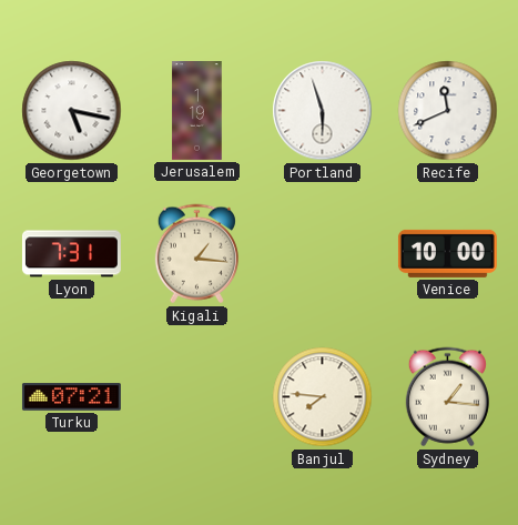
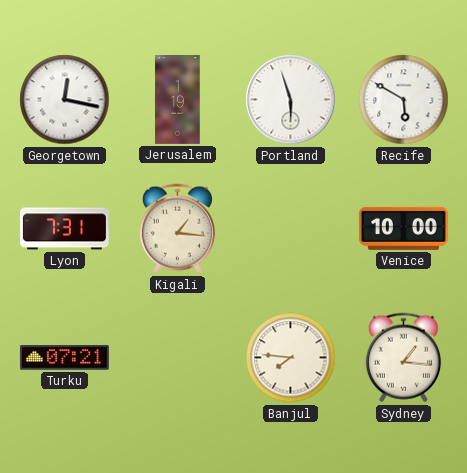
Georgetown: 5:17 -> 12:17 (65, 100)
Recife: 11:41 -> 5:50 (404, 100)
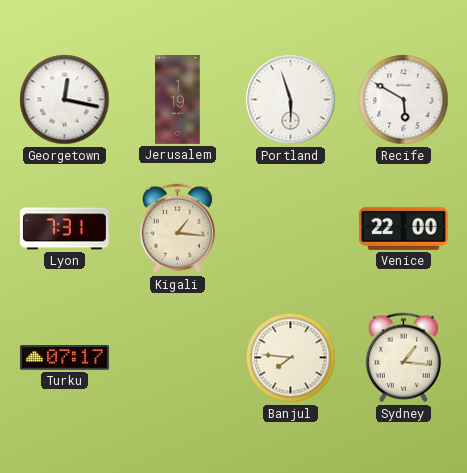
Venice: 10:00 -> 22:00 (403, 228)
Turku: 07:21 -> 07:17 (64, 358)
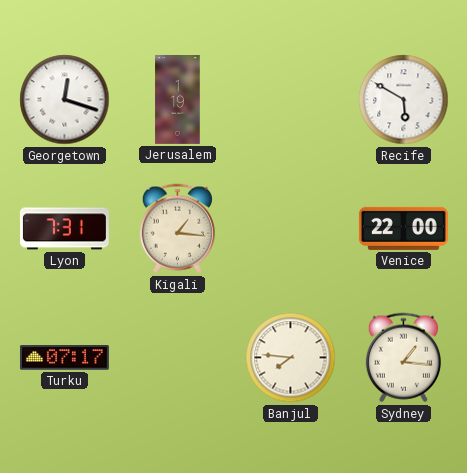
Georgetown: 12:17 -> 12:18 (65, 100)
Portland: 5:57 -> none (291, 100)
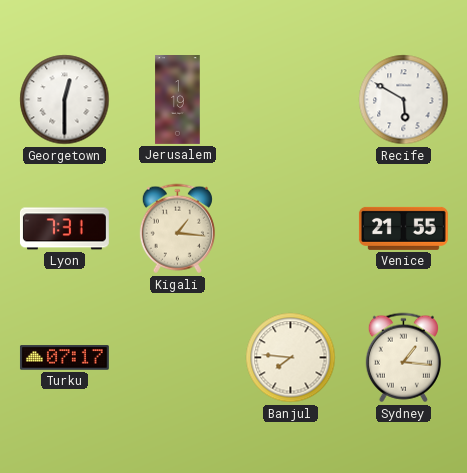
Georgetown: 12:18 -> 12:30 (65, 100)
Venice: 22:00 -> 21:55 (403, 228)
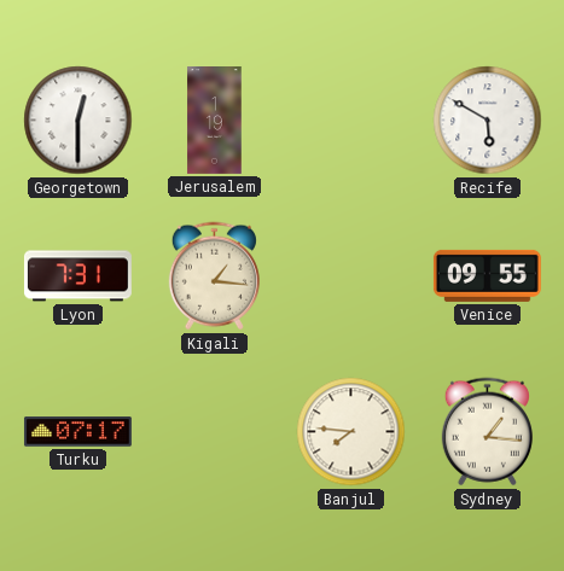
Venice: 21:55 -> 09:55 (487, 275)
